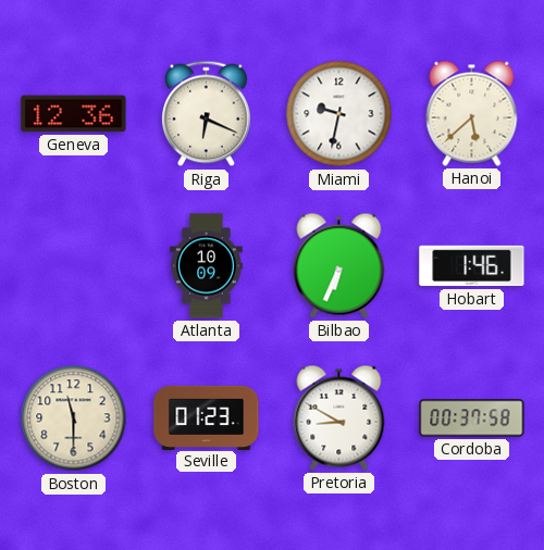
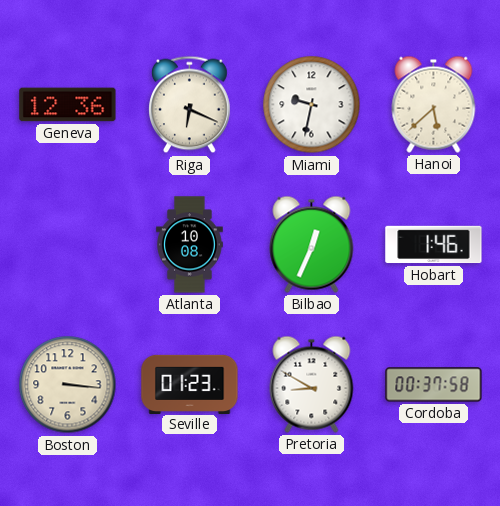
Atlanta: 10:09 -> 10:08 (190, 245)
Bilbao: 6:34 -> 12:34 (312, 244)
Boston: 11:30 -> 3:16 (68, 385)
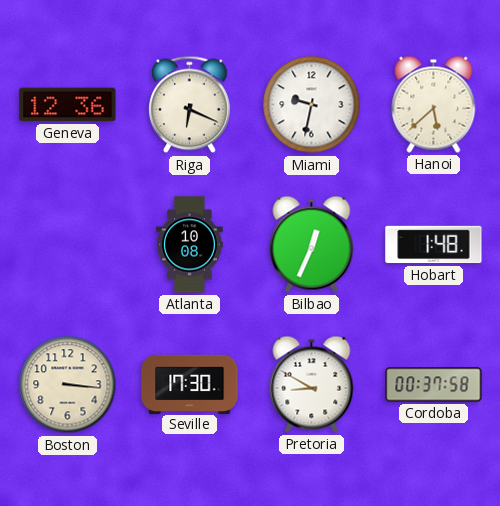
Hobart: 1:46 -> 1:48 (434, 245)
Seville: 01:23 -> 17:30 (190, 384)
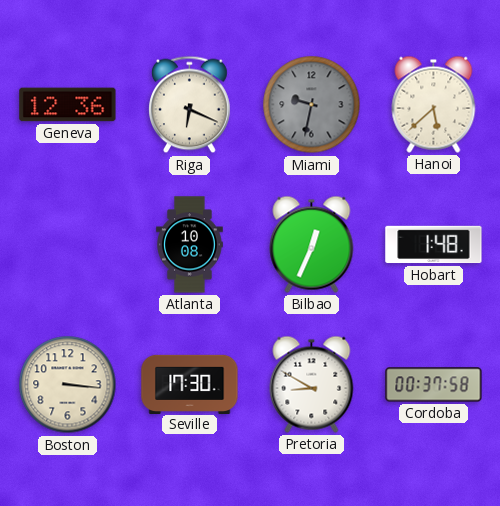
Miami dial: white -> grey (312, 105)
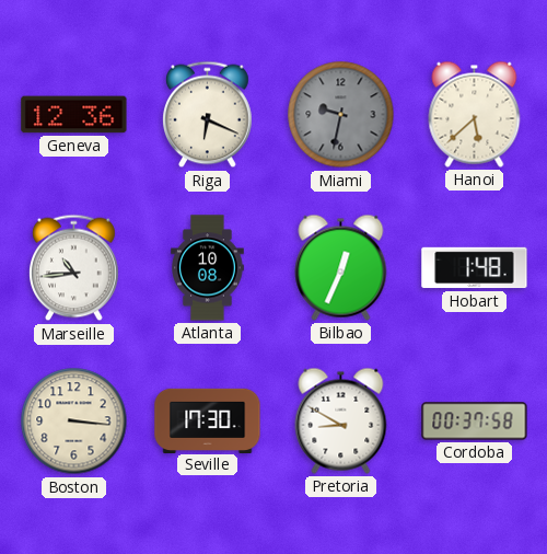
Marseille: none -> 10:44 (74, 268)
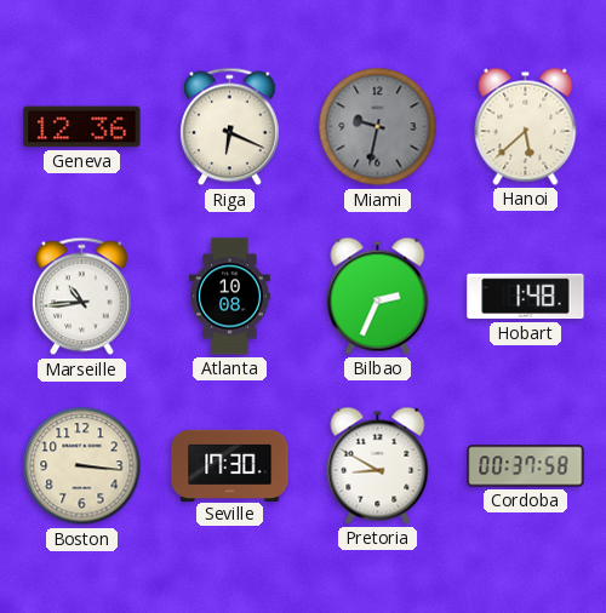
Bilbao: 12:34 -> 2:34 (378, 296)
